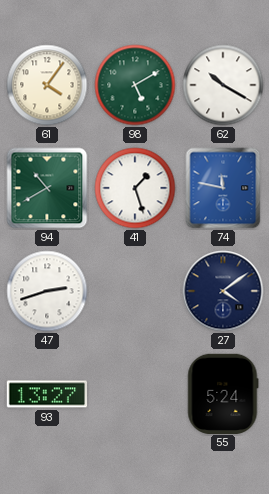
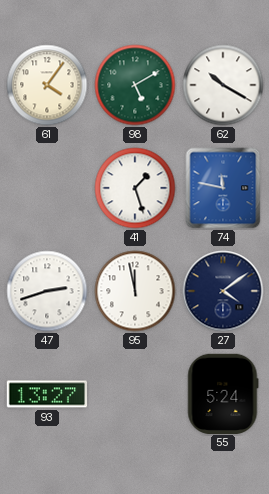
94: 10:40 -> none (47, 188)
95: none -> 11:58 (135, 291)
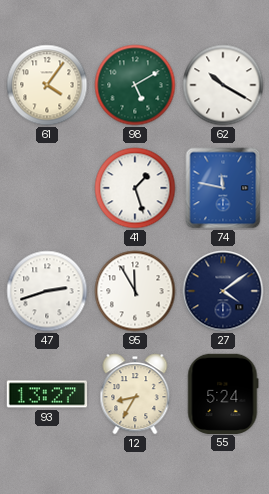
95: 11:58 -> 11:55 (135, 291)
12: none -> 8:35 (135, 394)
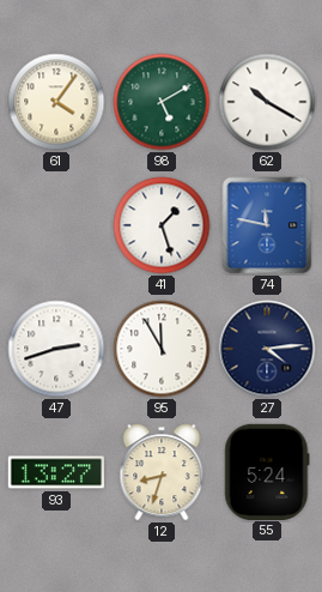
27: 4:09 -> 4:14 (267, 349)
12: 8:35 -> 8:33 (162, 472)
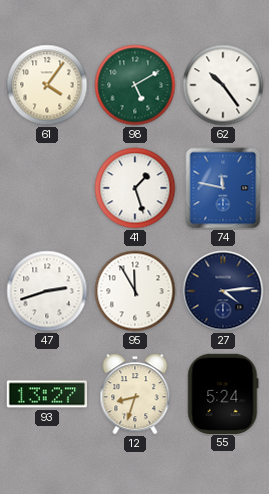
62: 10:20 -> 10:24 (223, 85)
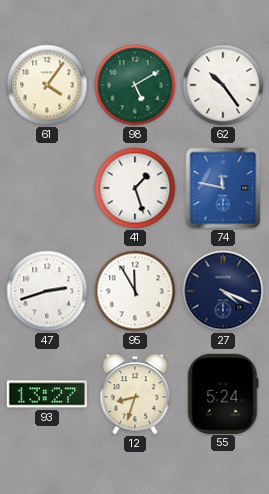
27: 4:14 -> 4:19 (223, 291)
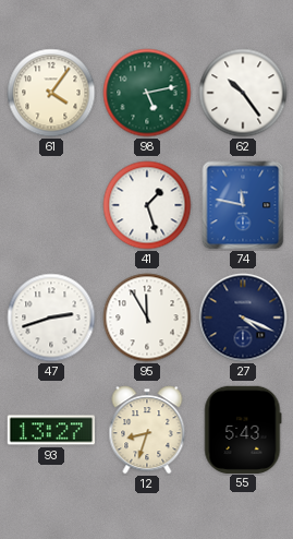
98: 5:10 -> 5:13 (147, 93)
55: 5:24 -> 5:43 (243, 429)
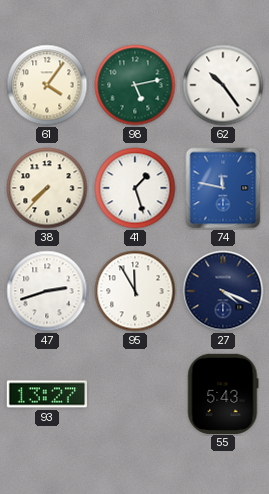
38: none -> 7:37 (47, 188)
12: 8:33 -> none (147, 430)
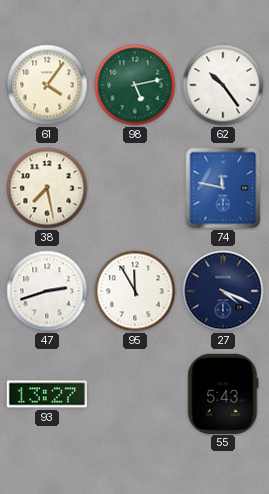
38: 7:37 -> 7:28 (47, 188)
41: 1:27 -> none (135, 188)
